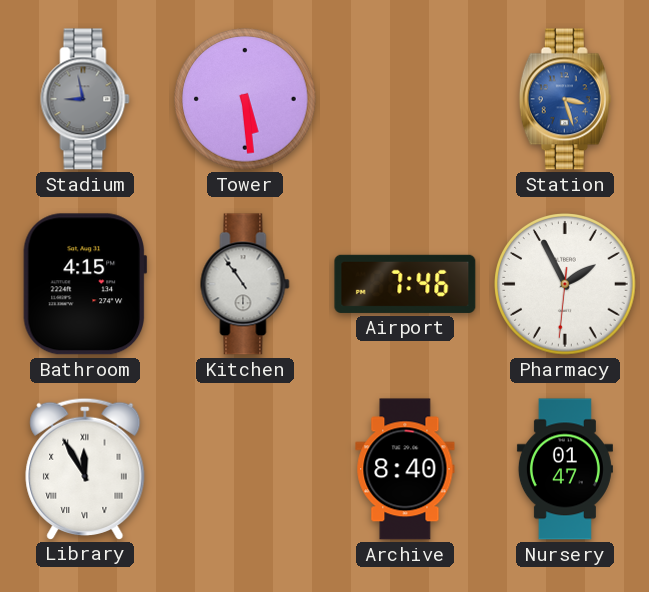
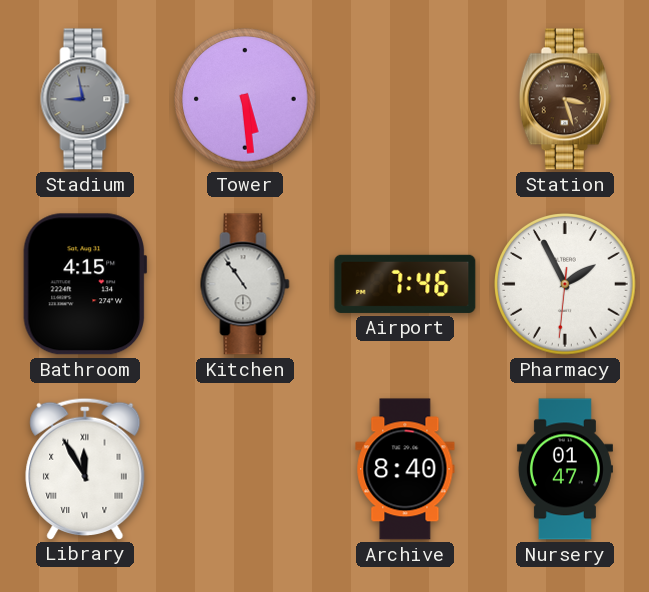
Station dial: blue -> brown (565, 99)
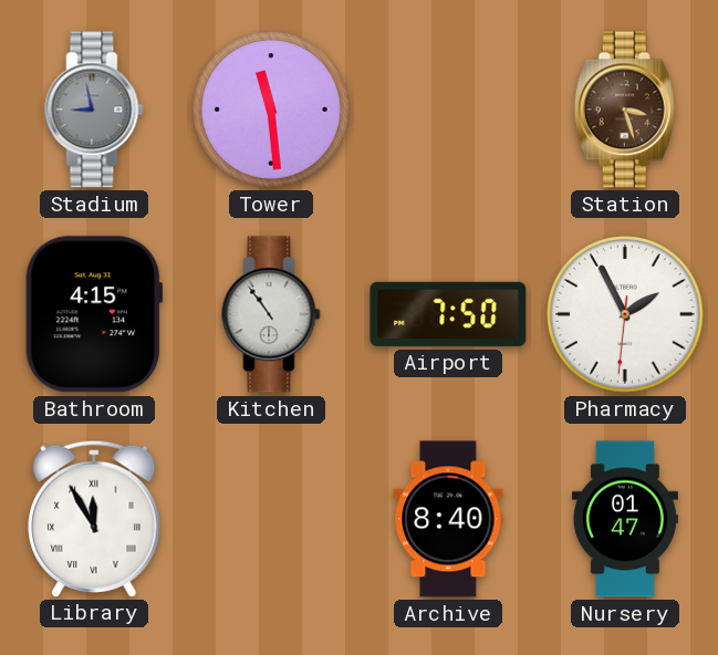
Tower: 5:29 -> 11:29 (271, 110)
Airport: 7:46 -> 7:50 (448, 314)
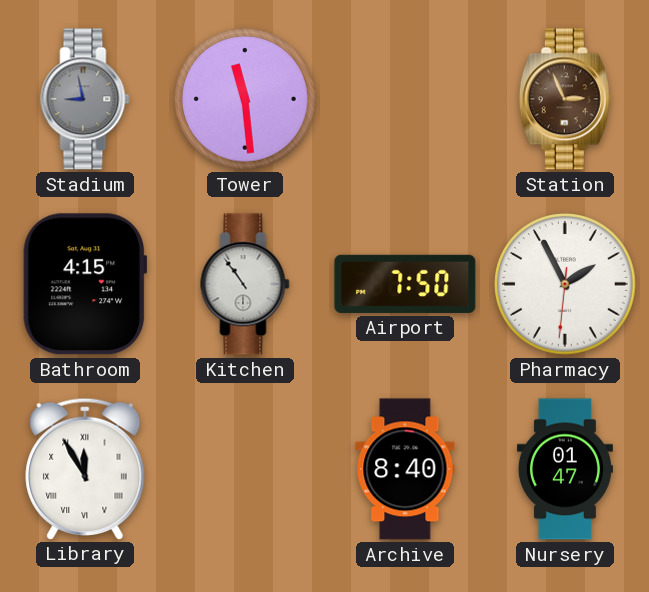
Station: 3:27 -> 2:56 (565, 99)
